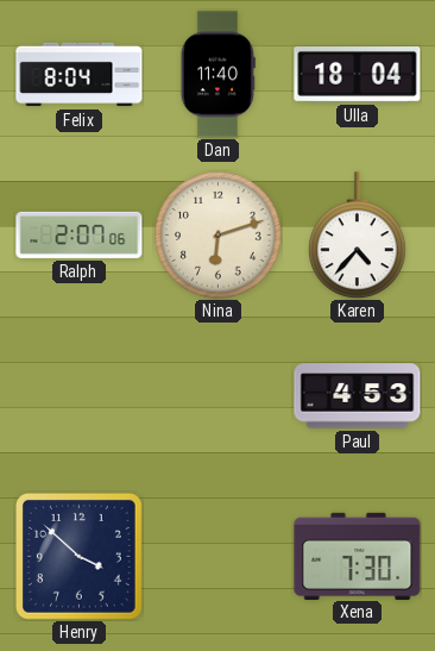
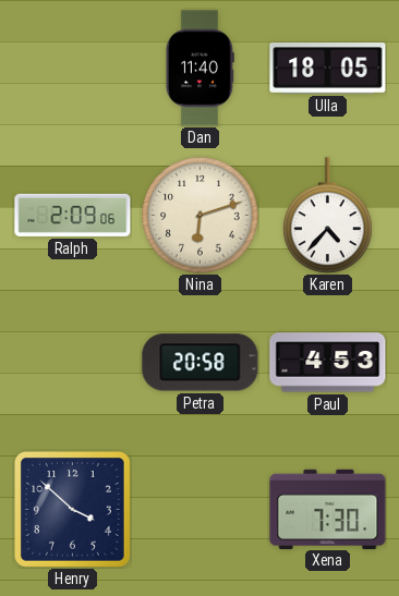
Felix: 8:04 -> none (80, 75)
Ulla: 18:04 -> 18:05 (328, 69)
Ralph: 2:07 -> 2:09 (73, 215)
Petra: none -> 20:58 (201, 363)
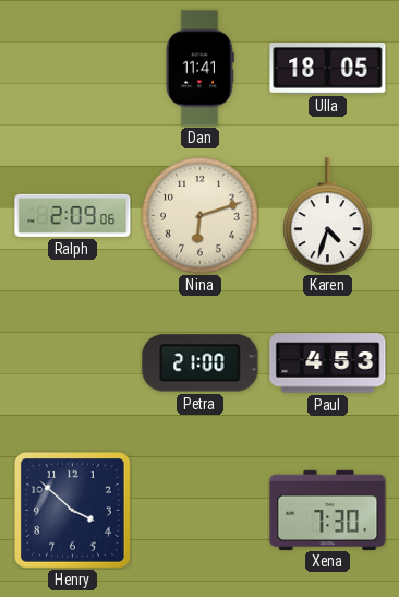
Dan: 11:40 -> 11:41 (199, 69)
Karen: 4:37 -> 4:33 (328, 216)
Petra: 20:58 -> 21:00 (201, 363)
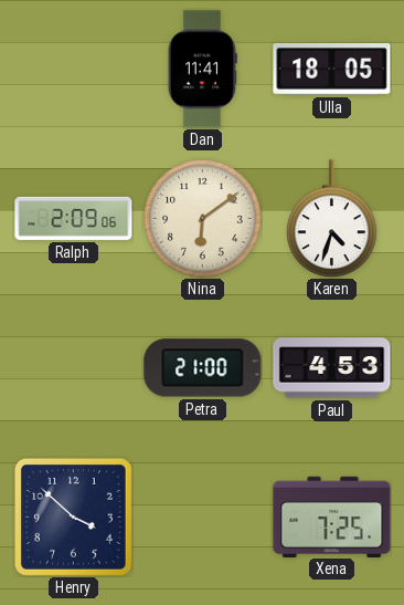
Nina: 6:12 -> 6:09 (203, 219)
Xena: 7:30 -> 7:25 (332, 517)
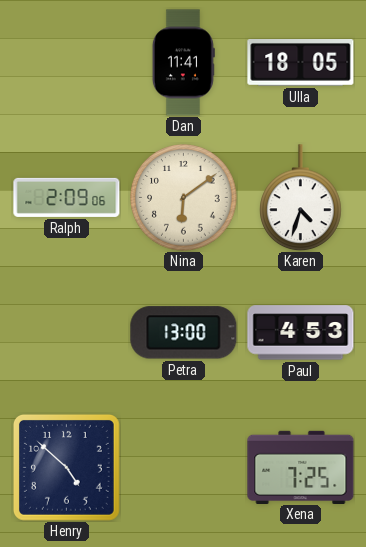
Petra: 21:00 -> 13:00 (184, 333)
Henry: 3:52 -> 4:52 (66, 467)
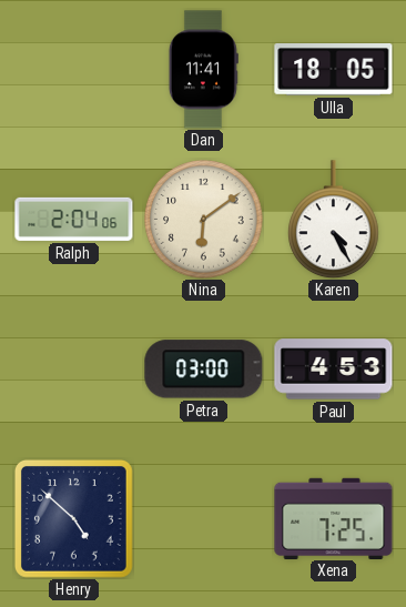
Ralph: 2:09 -> 2:04 (74, 219)
Karen: 4:33 -> 4:25 (334, 220)
Petra: 13:00 -> 03:00 (204, 370)
